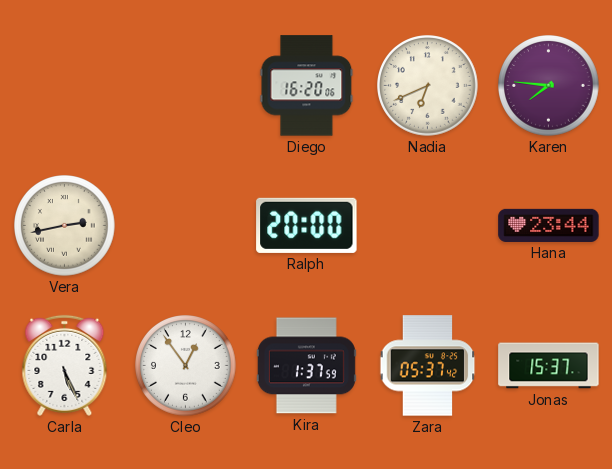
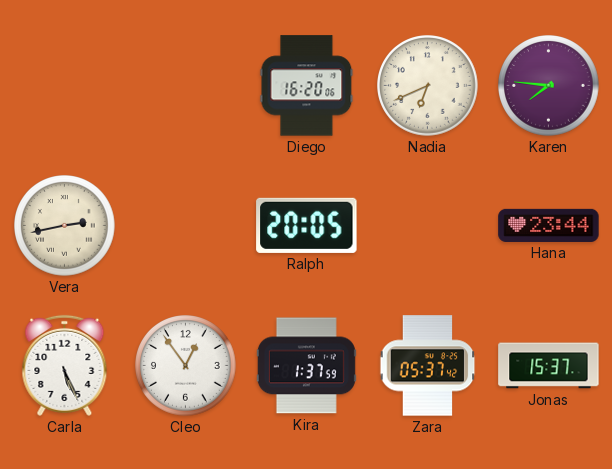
Ralph: 20:00 -> 20:05 (307, 225)
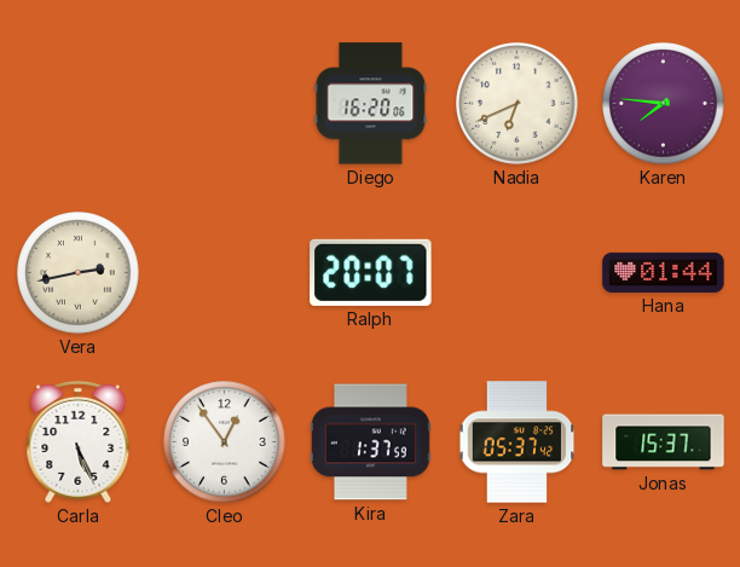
Ralph: 20:05 -> 20:07 (371, 272)
Hana: 23:44 -> 01:44 (664, 272)
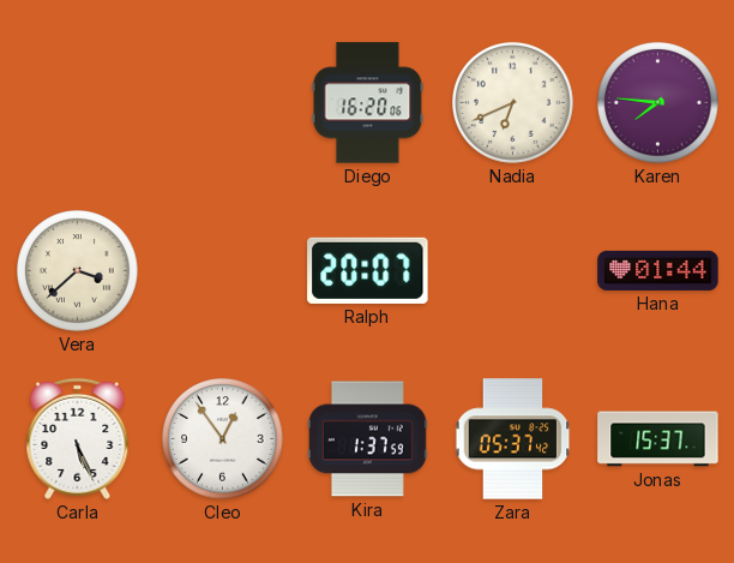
Vera: 2:43 -> 3:38 (78, 271)
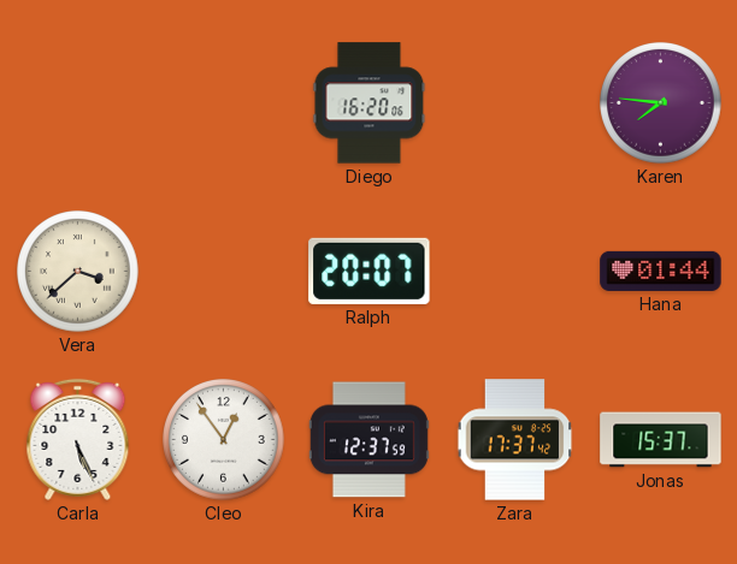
Nadia: 6:41 -> none (513, 103)
Kira: 1:37 -> 12:37 (368, 440)
Zara: 05:37 -> 17:37 (515, 440)
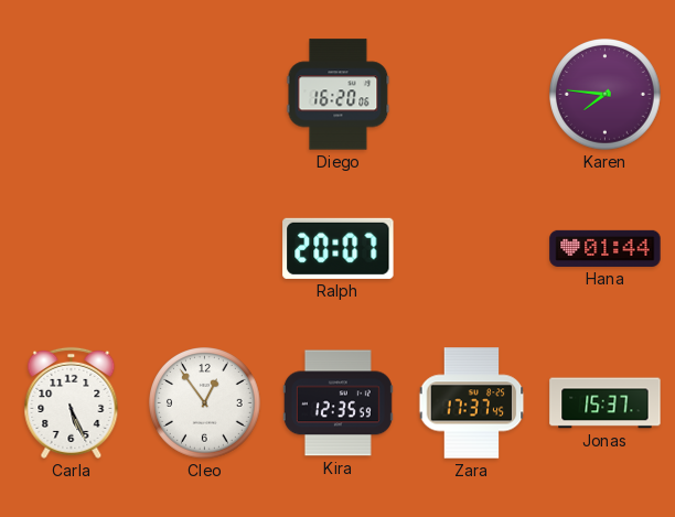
Vera: 3:38 -> none (78, 272)
Kira: 12:37 -> 12:35 (337, 403)
Zara: 17:37:42 -> 17:37:45 (472, 403)
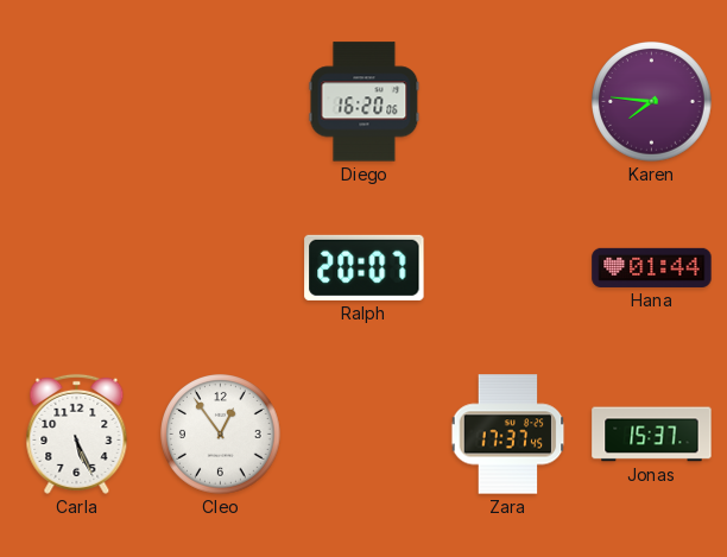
Kira: 12:35 -> none (337, 403)
